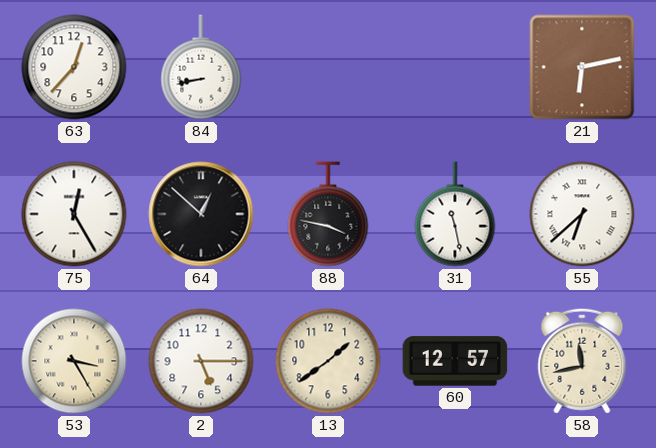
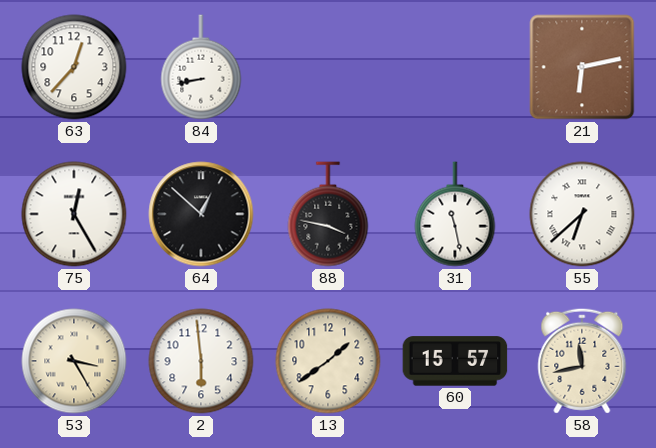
2: 5:15 -> 5:59 (201, 361)
60: 12:57 -> 15:57 (455, 361)
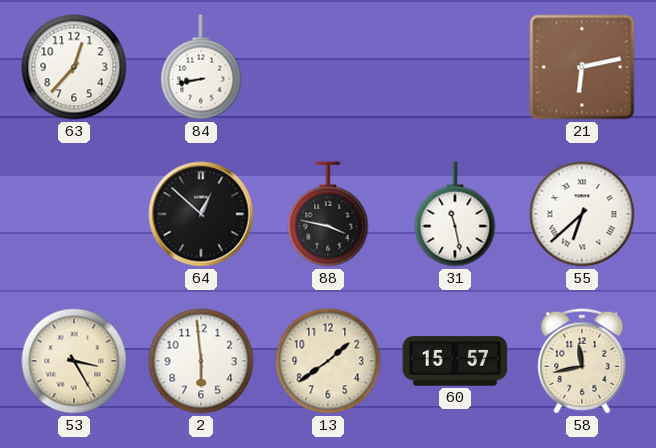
75: 12:25 -> none (74, 214)
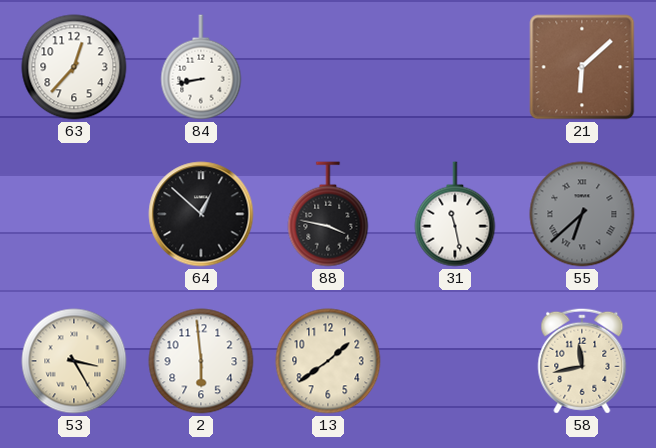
21: 6:13 -> 6:08 (582, 67)
55 dial: white -> grey (582, 214)
60: 15:57 -> none (455, 361)
